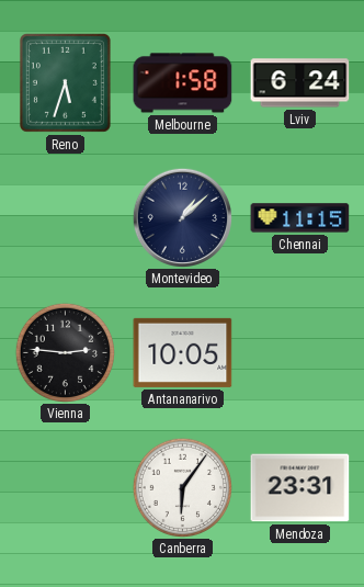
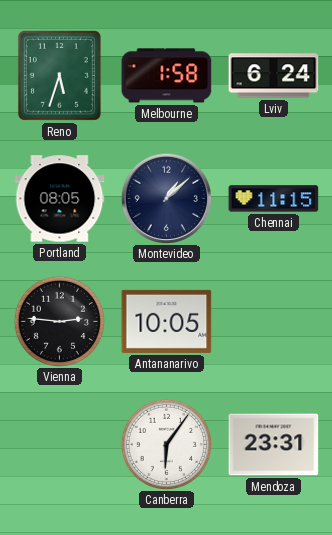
Portland: none -> 08:05 (60, 199)
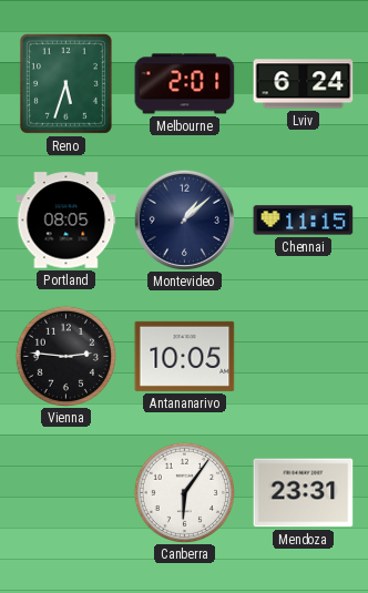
Melbourne: 1:58 -> 2:01 (185, 84)
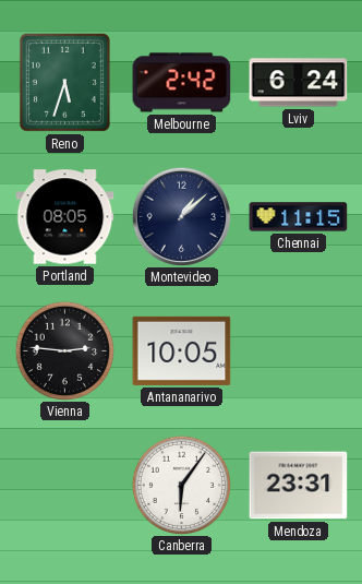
Melbourne: 2:01 -> 2:42 (182, 83)
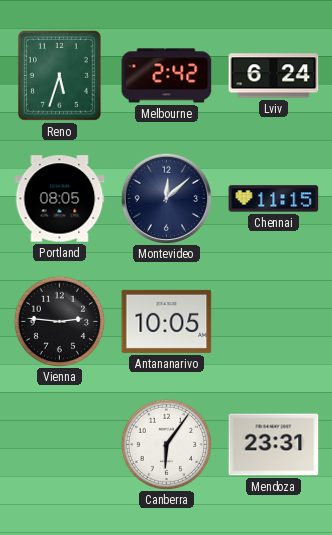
Montevideo: 1:08 -> 12:08 (166, 198)
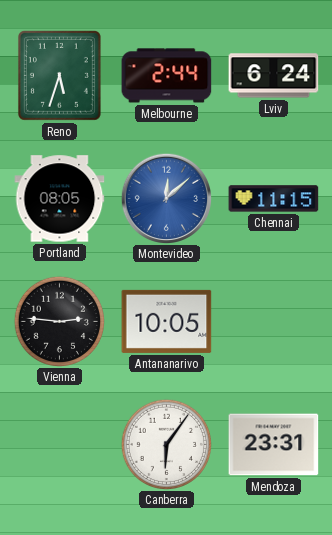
Melbourne: 2:42 -> 2:44 (167, 76)
Montevideo dial: navy -> blue (166, 198)
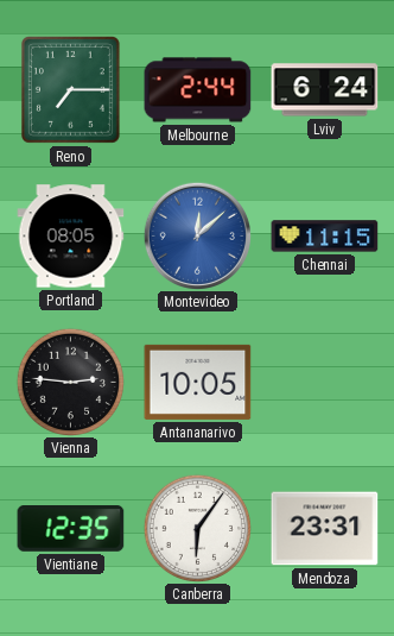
Reno: 5:33 -> 7:15 (70, 89)
Vientiane: none -> 12:35 (71, 529)
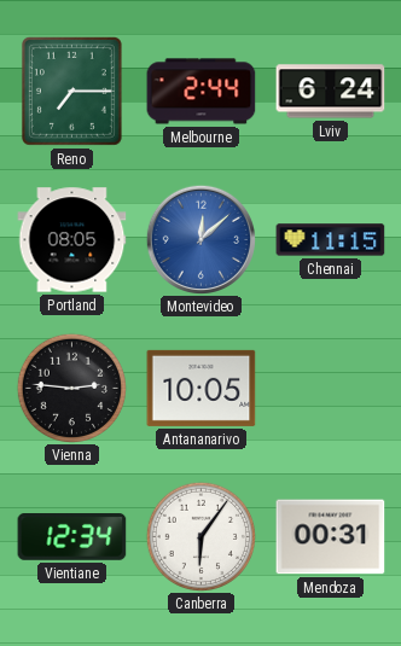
Vientiane: 12:35 -> 12:34 (72, 537)
Mendoza: 23:31 -> 00:31 (331, 537)
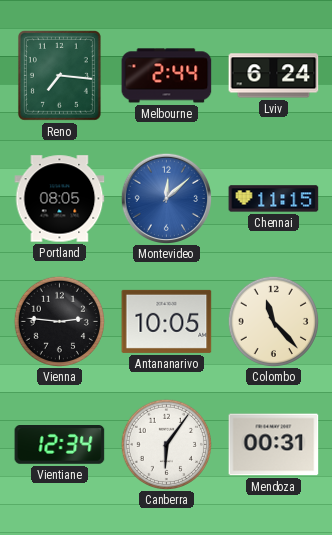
Reno: 7:15 -> 7:16 (59, 75)
Colombo: none -> 11:23 (273, 321)
